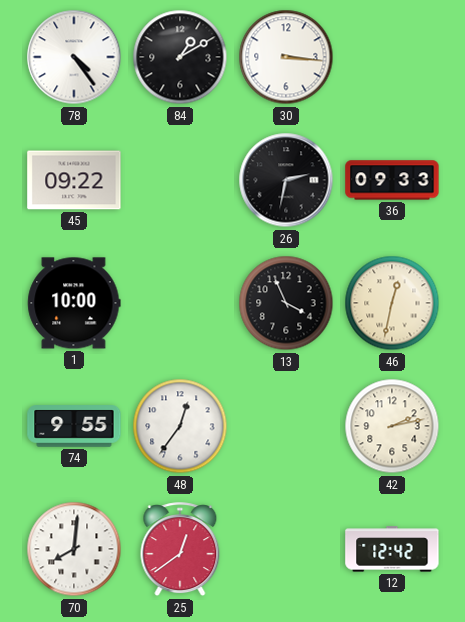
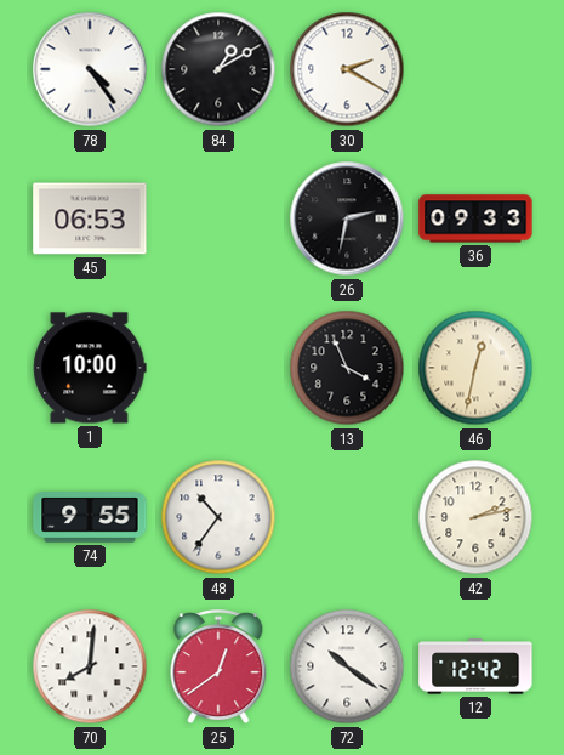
30: 3:16 -> 2:20 (347, 69)
45: 09:22 -> 06:53 (90, 218)
48: 12:36 -> 10:36 (218, 517)
72: none -> 10:21 (347, 666)
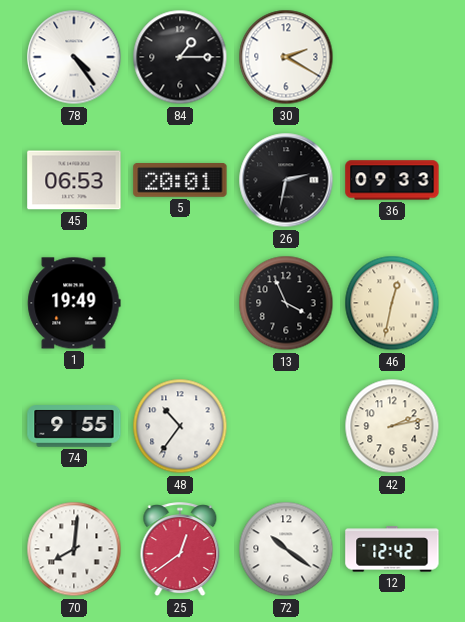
84: 1:10 -> 1:15 (180, 57)
5: none -> 20:01 (180, 181)
1: 10:00 -> 19:49 (74, 303)
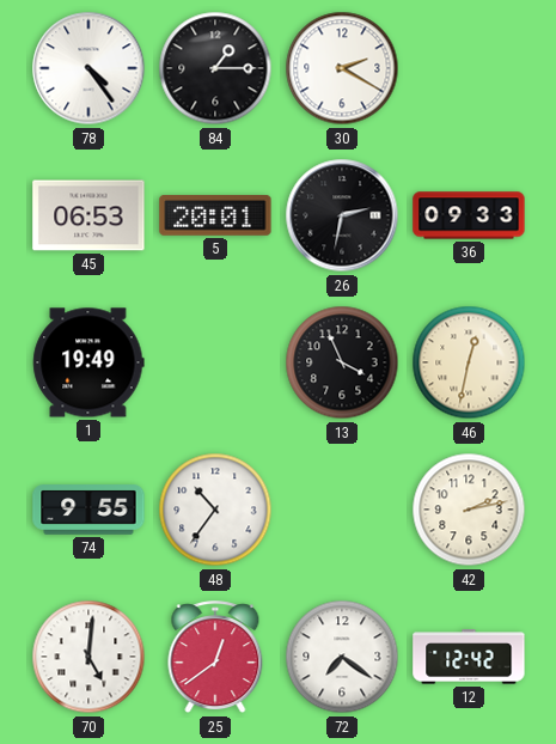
70: 8:01 -> 5:01 (88, 657)
72: 10:21 -> 7:21 (342, 657)
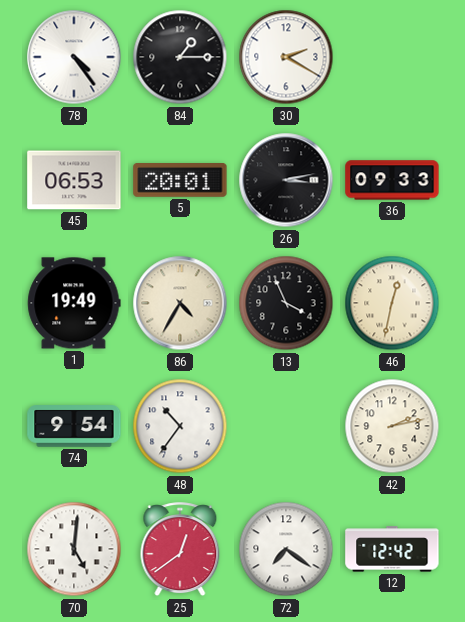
26: 2:32 -> 3:13 (286, 180)
86: none -> 4:35 (180, 303)
74: 9:55 -> 9:54 (74, 426)
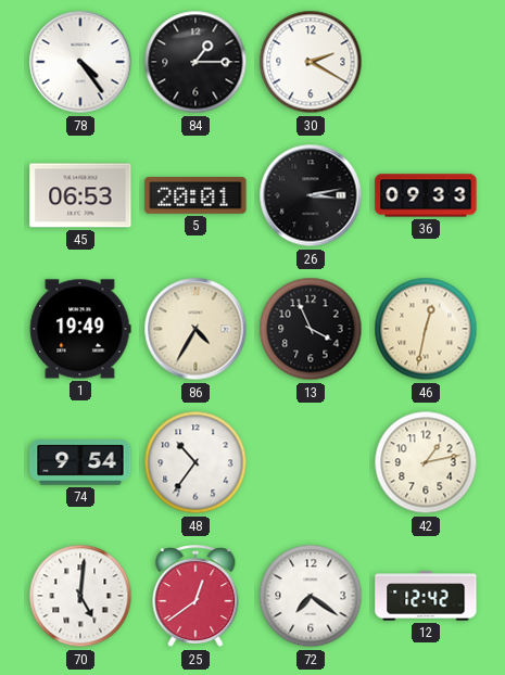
42: 2:13 -> 1:13 (426, 462)
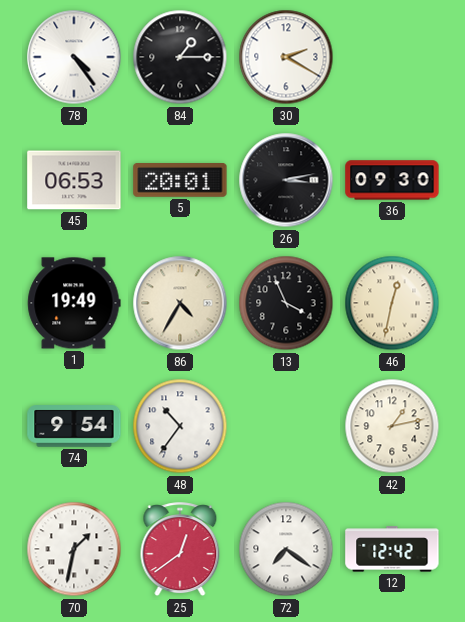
36: 09:33 -> 09:30 (392, 180)
70: 5:01 -> 1:32 (74, 549)
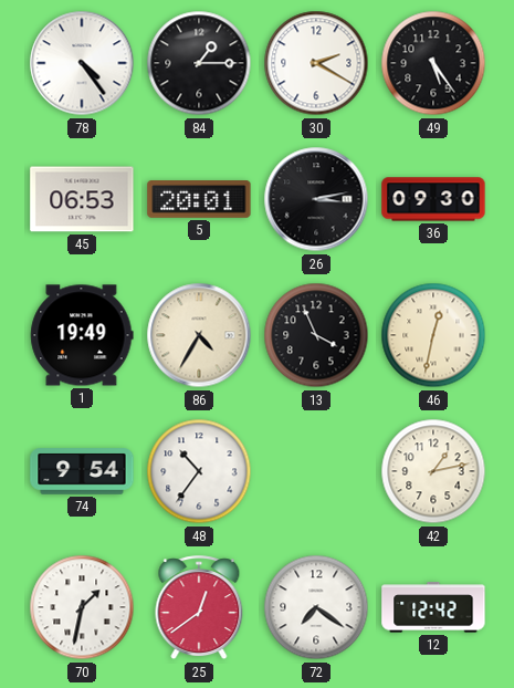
49: none -> 5:24 (433, 63)
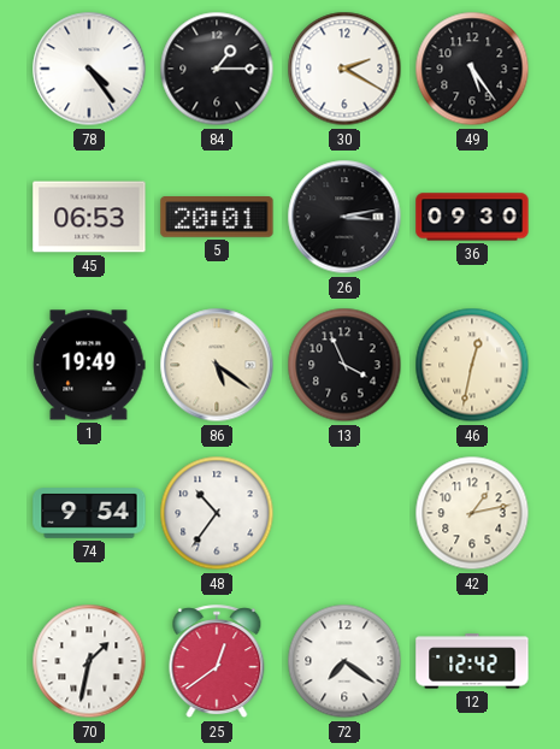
86: 4:35 -> 5:21 (217, 365)
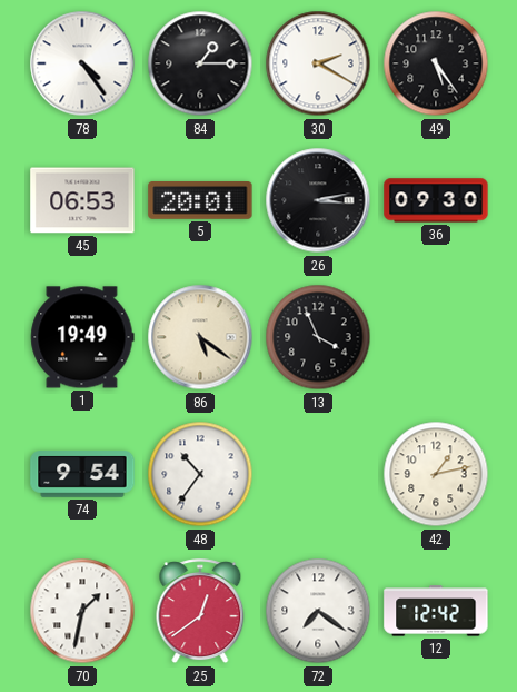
46: 12:32 -> none (472, 365)
